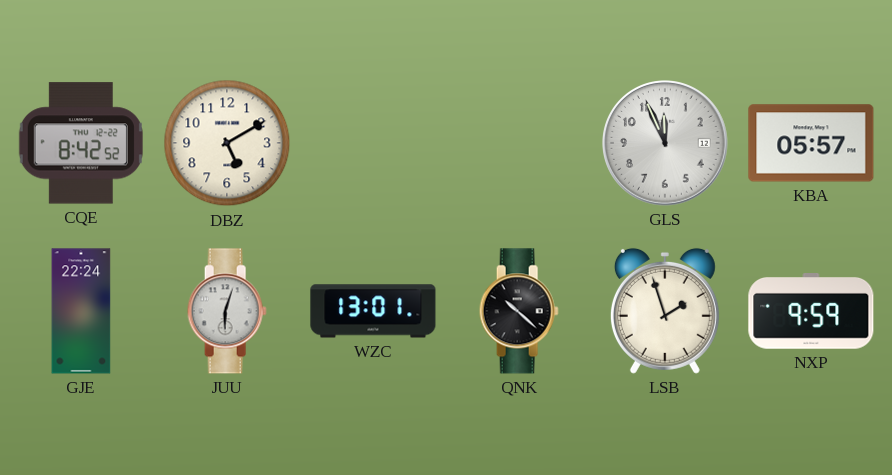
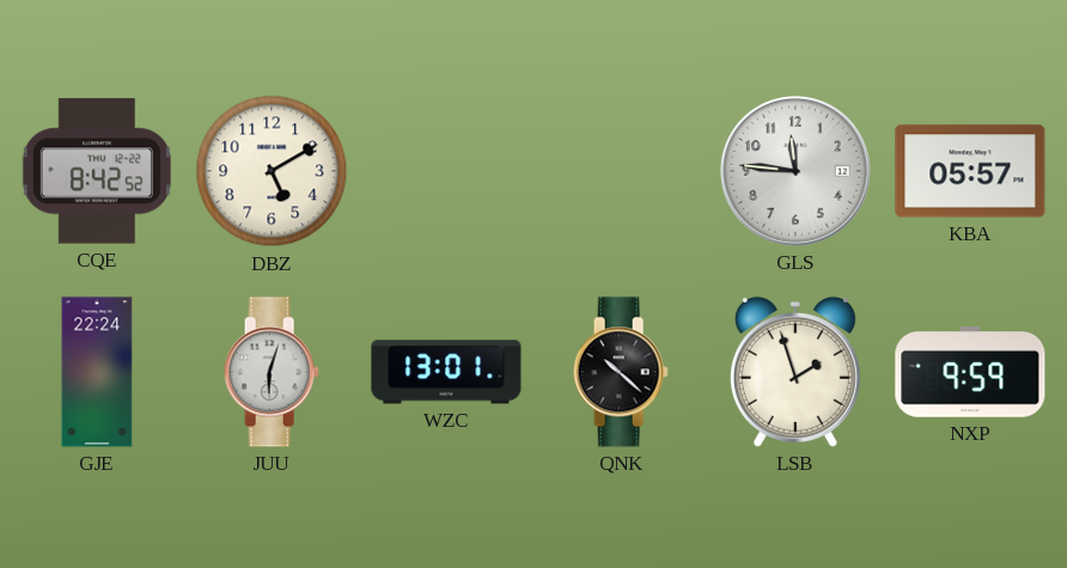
GLS: 11:56 -> 11:46 (797, 172)
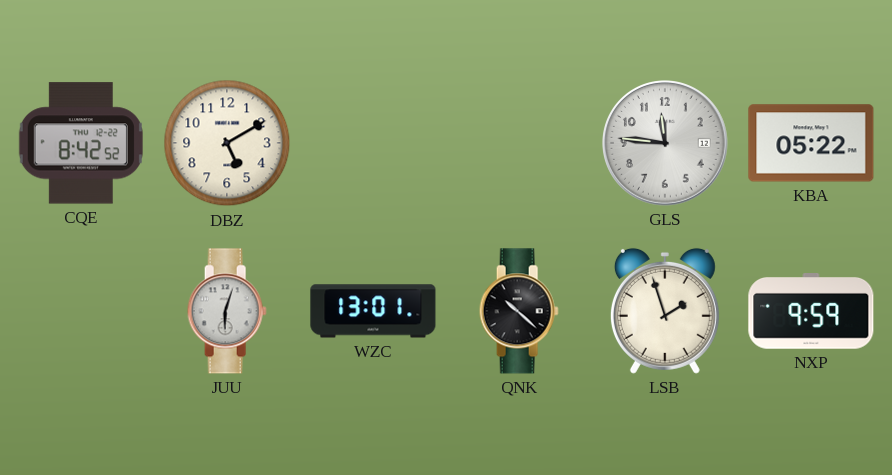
KBA: 05:57 -> 05:22 (811, 143)
GJE: 22:24 -> none (97, 372)
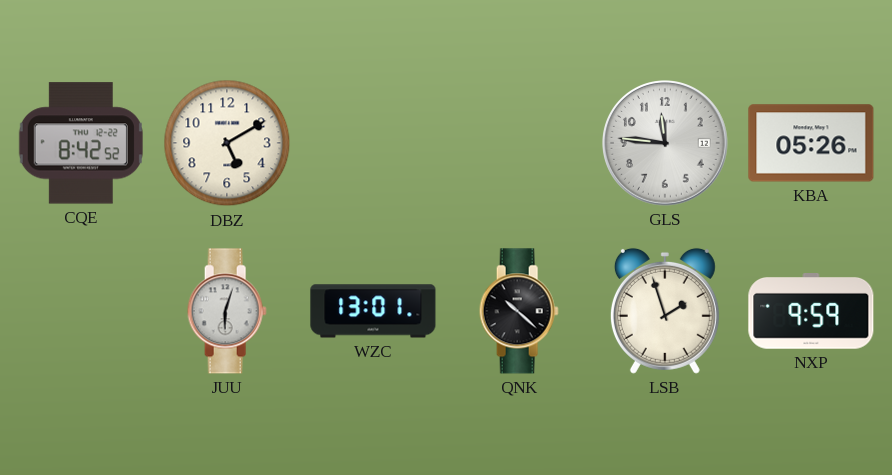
KBA: 05:22 -> 05:26 (811, 143)
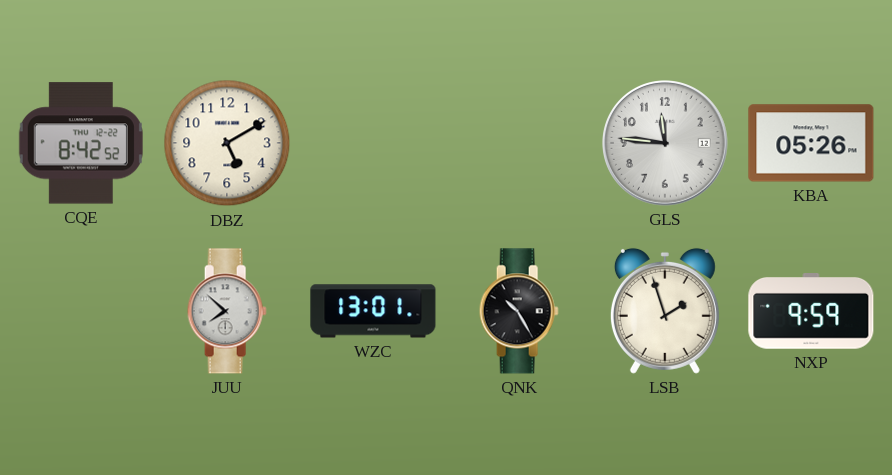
JUU: 6:03 -> 7:52 (227, 311)
QNK: 10:22 -> 10:25 (519, 311)
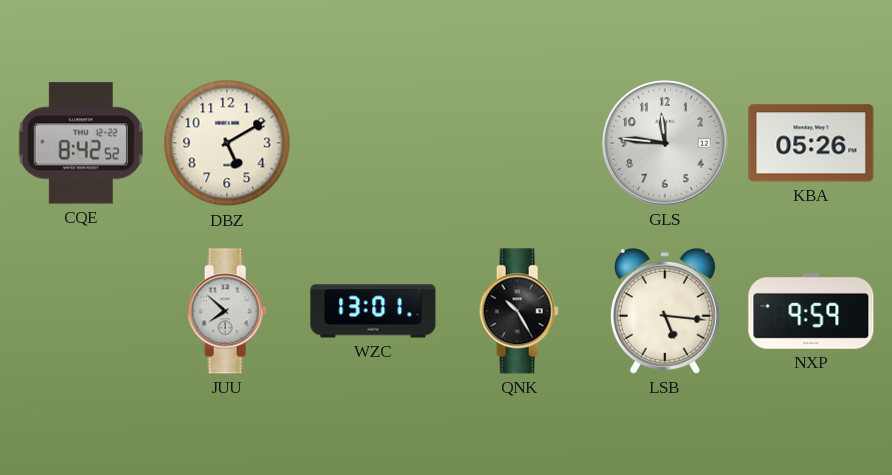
LSB: 1:57 -> 5:16 (665, 311)
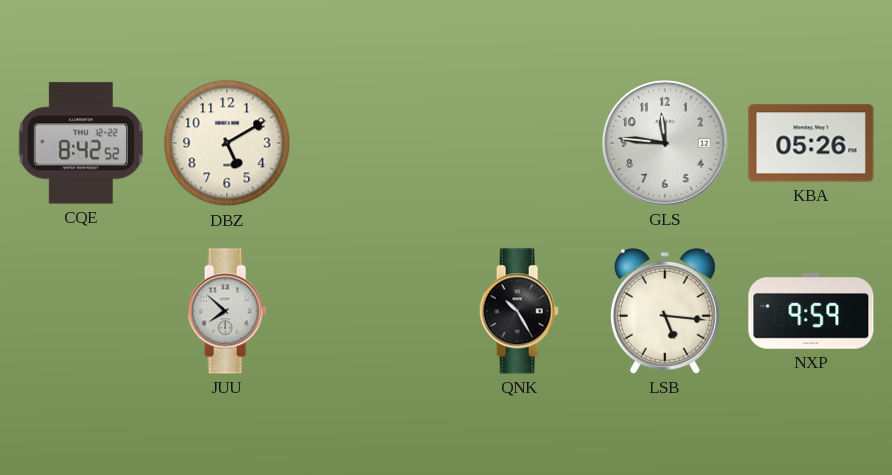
WZC: 13:01 -> none (373, 311)
